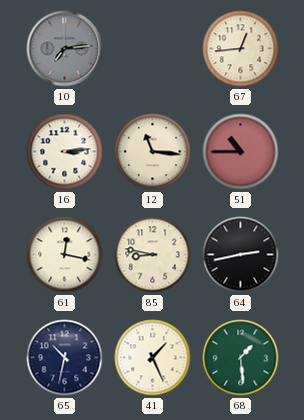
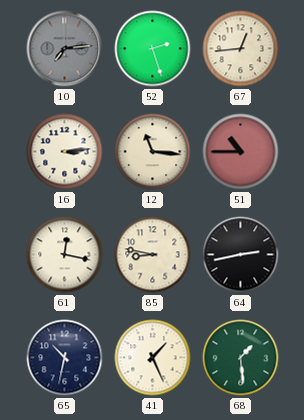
52: none -> 2:27 (153, 49)
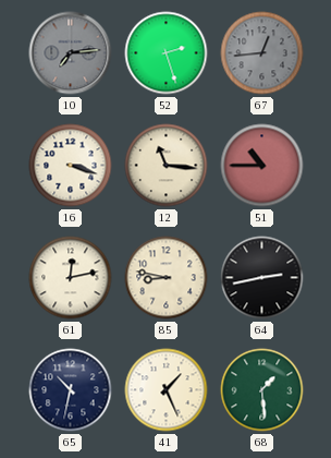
67 dial: cream -> grey (262, 53)
16: 3:14 -> 3:18 (71, 166)
61: 12:17 -> 12:13 (71, 278)
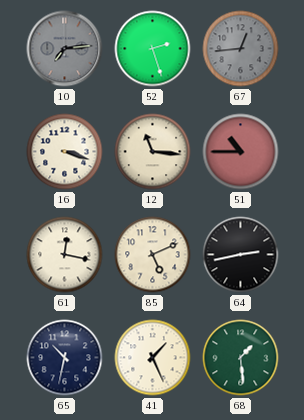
61: 12:13 -> 12:17 (65, 255)
85: 8:47 -> 5:11 (153, 255)
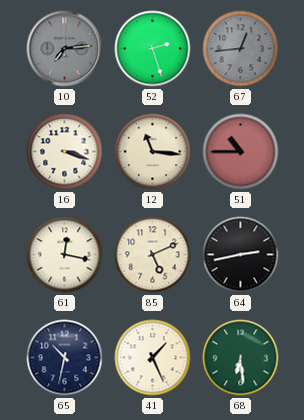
68: 1:29 -> 6:29 (241, 358)
